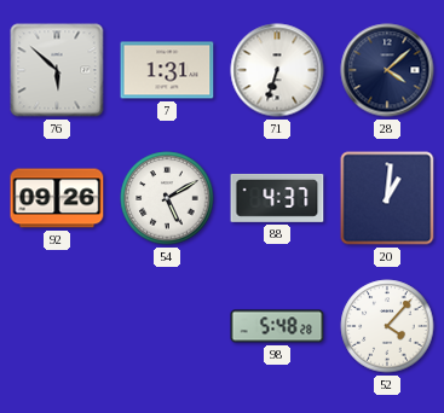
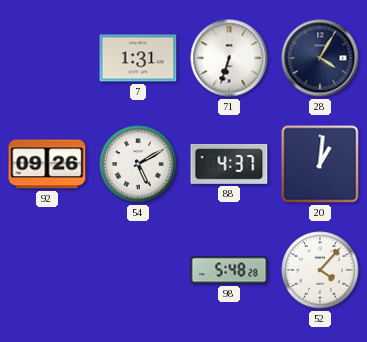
76: 5:52 -> none (57, 70)
28: 4:08 -> 4:05 (320, 58)
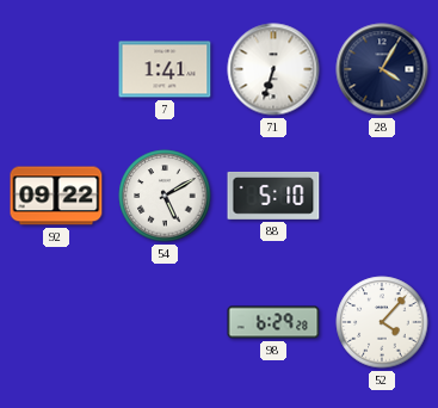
7: 1:31 -> 1:41 (165, 69)
92: 09:26 -> 09:22 (56, 196)
88: 4:37 -> 5:10 (273, 196)
20: 1:01 -> none (320, 164)
98: 5:48 -> 6:29 (273, 322)
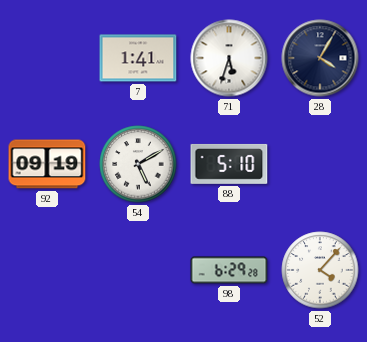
71: 6:33 -> 5:33 (229, 58)
92: 09:22 -> 09:19 (47, 164)
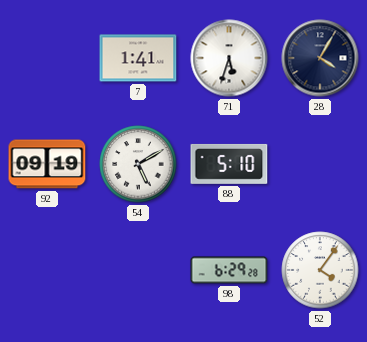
52: 4:07 -> 4:06 (320, 270)
